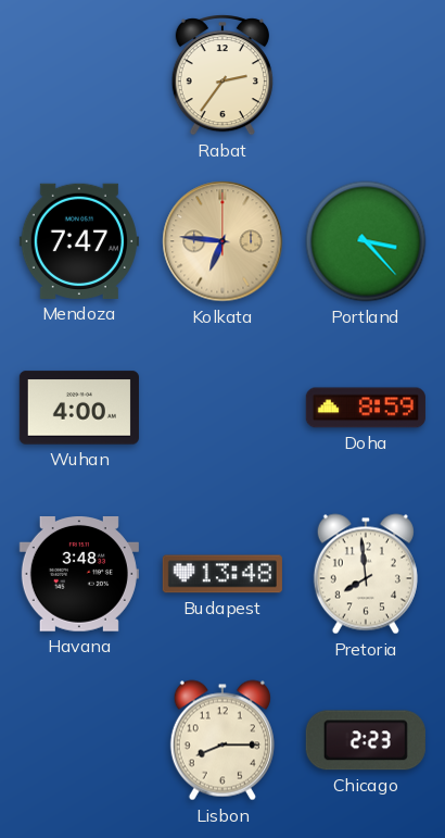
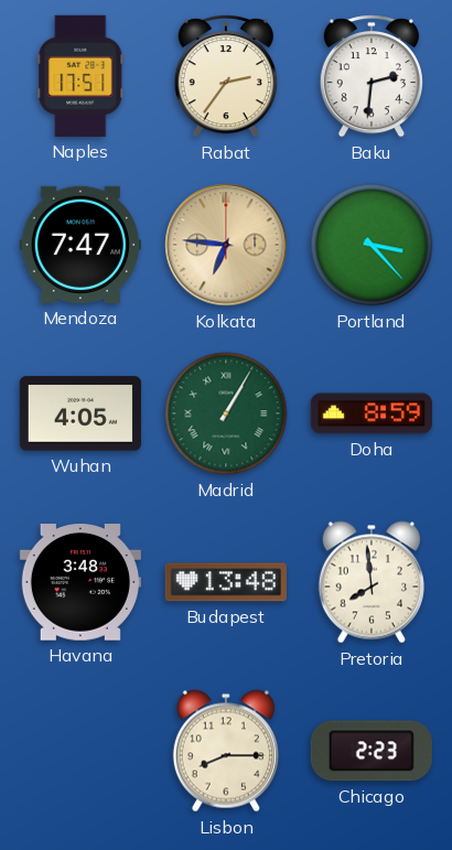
Naples: none -> 17:51 (80, 76)
Baku: none -> 2:31 (372, 77)
Wuhan: 4:00 -> 4:05 (80, 413)
Madrid: none -> 1:05 (226, 413)
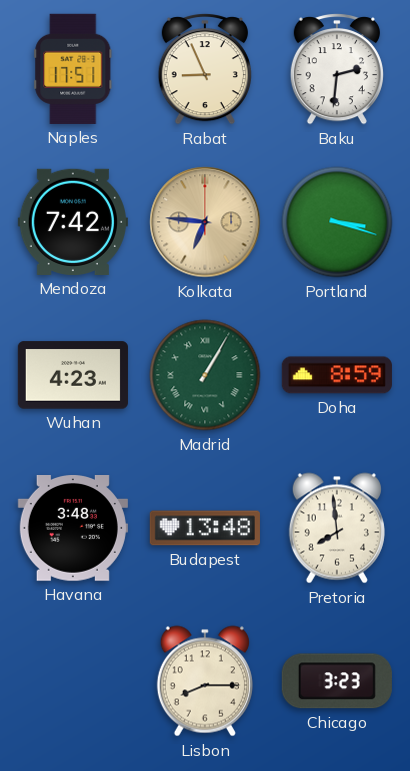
Rabat: 2:36 -> 8:56 (205, 70)
Mendoza: 7:47 -> 7:42 (73, 222)
Portland: 3:23 -> 3:18 (337, 222)
Wuhan: 4:05 -> 4:23 (73, 375)
Chicago: 2:23 -> 3:23 (337, 681)
